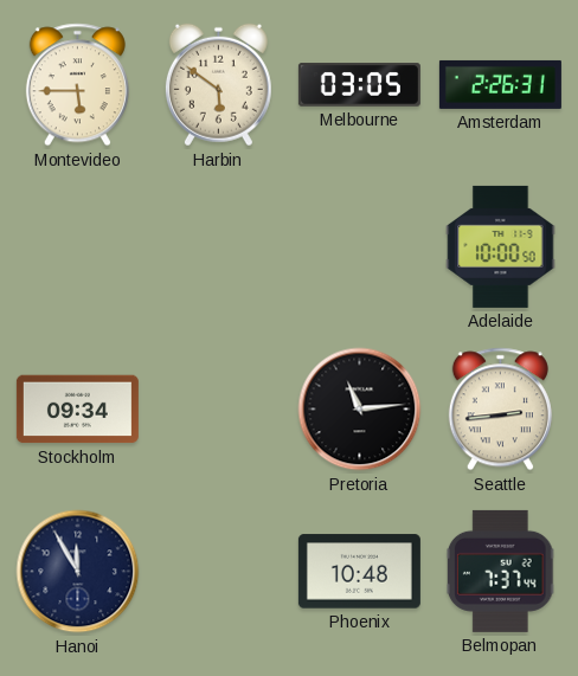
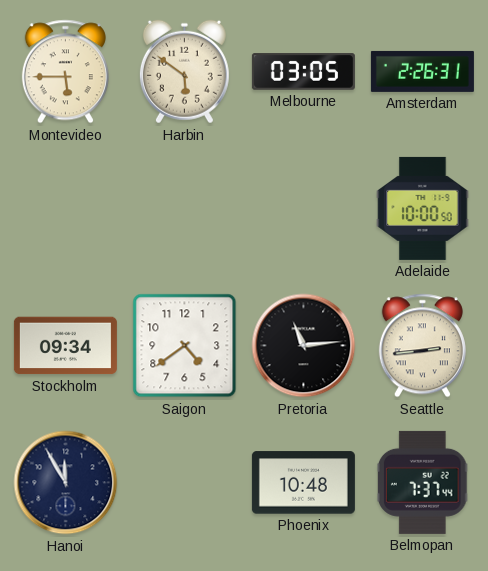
Saigon: none -> 4:39 (185, 346)
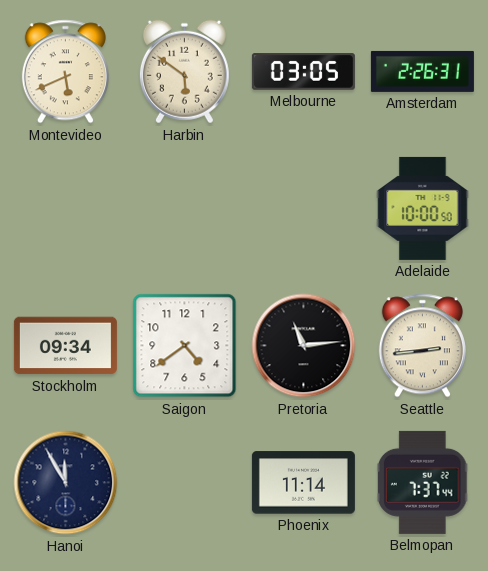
Montevideo: 5:45 -> 5:41 (65, 72)
Phoenix: 10:48 -> 11:14 (303, 483)
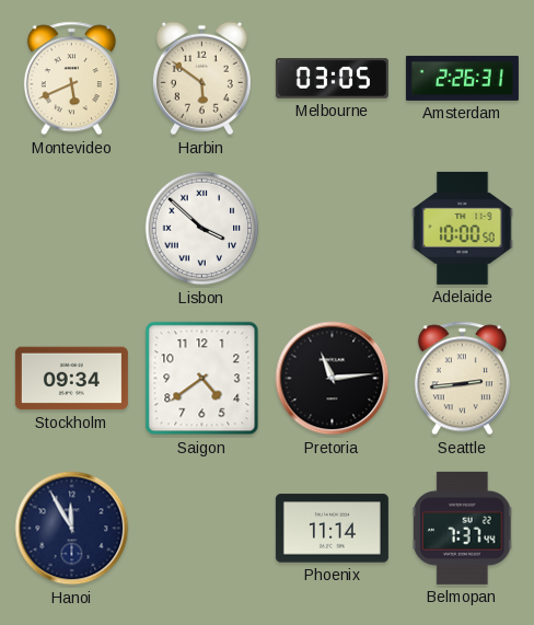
Lisbon: none -> 3:52 (202, 229)
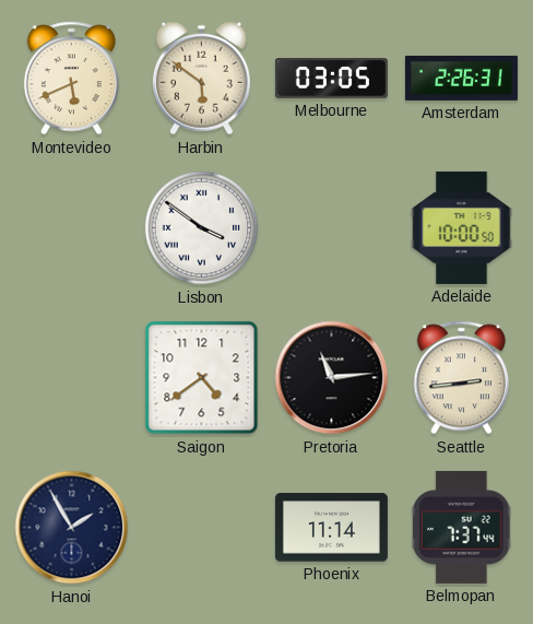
Lisbon: 3:52 -> 3:51 (202, 228)
Stockholm: 09:34 -> none (71, 379)
Hanoi: 11:55 -> 1:55 (72, 528)
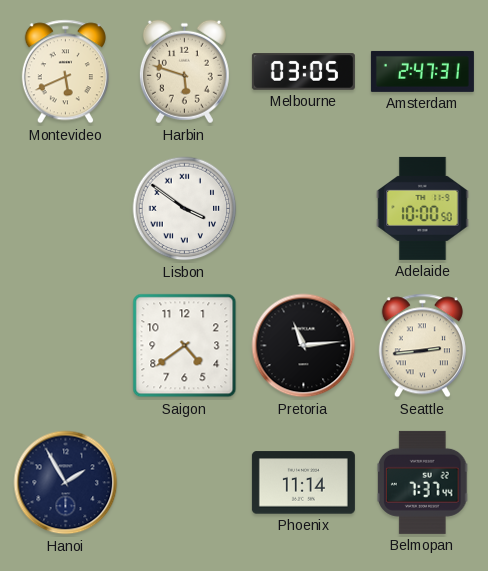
Harbin: 5:51 -> 5:48 (184, 72)
Amsterdam: 2:26 -> 2:47 (422, 71)
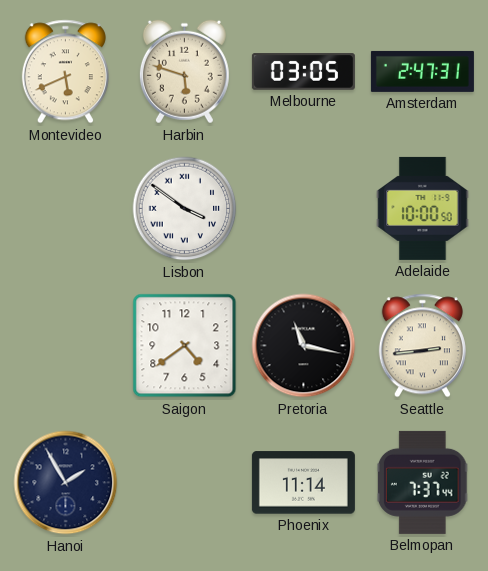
Pretoria: 11:14 -> 11:17 (304, 346)
